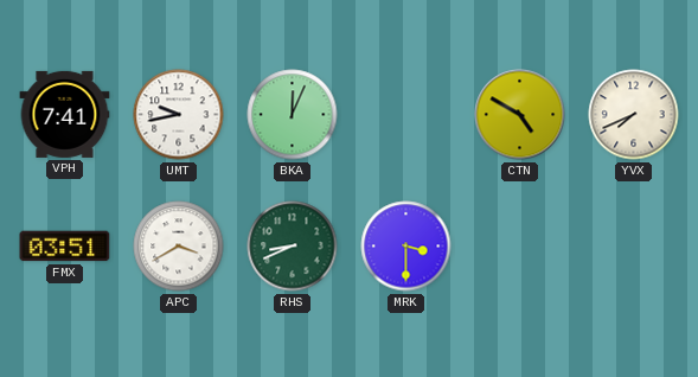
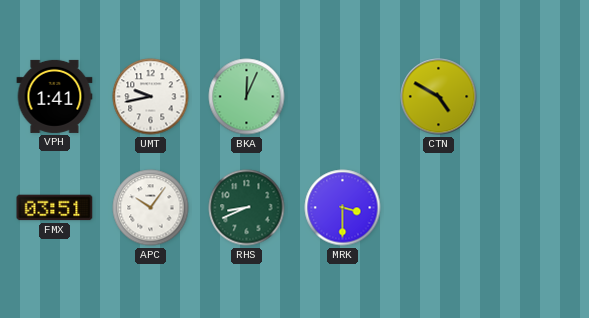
VPH: 7:41 -> 1:41 (55, 96)
YVX: 7:41 -> none (634, 115)
APC: 3:40 -> 10:06 (151, 208)
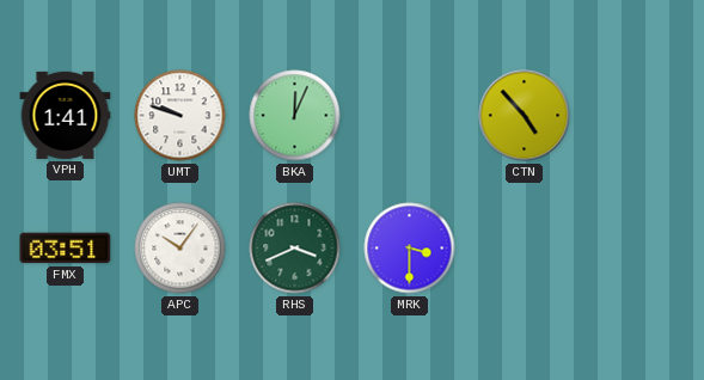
UMT: 9:43 -> 9:48 (180, 116)
CTN: 4:50 -> 4:53 (525, 116)
RHS: 8:41 -> 3:41 (295, 249)
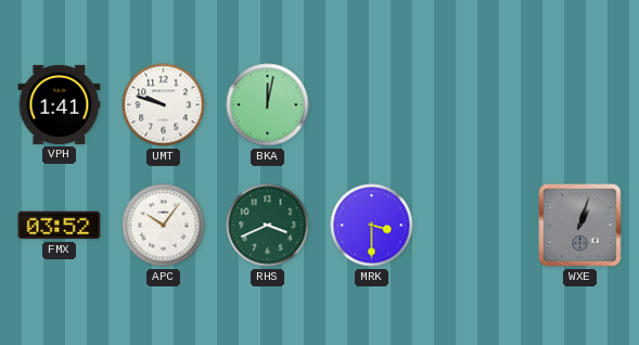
BKA: 12:04 -> 12:02 (268, 105)
CTN: 4:53 -> none (525, 116)
FMX: 03:51 -> 03:52 (60, 226)
WXE: none -> 1:03 (580, 226)
